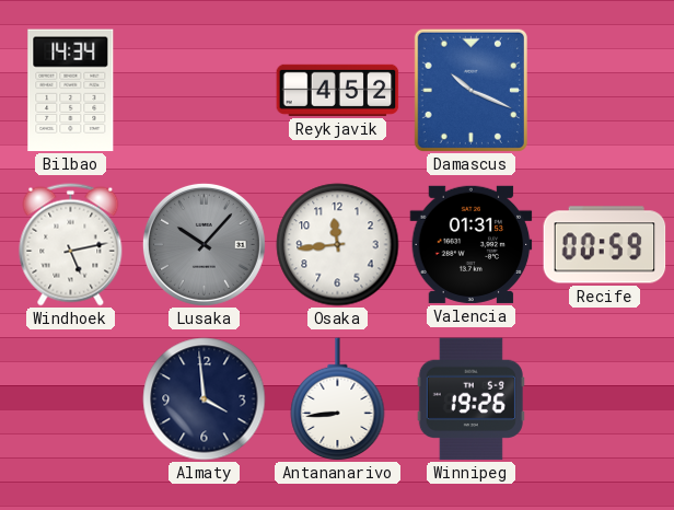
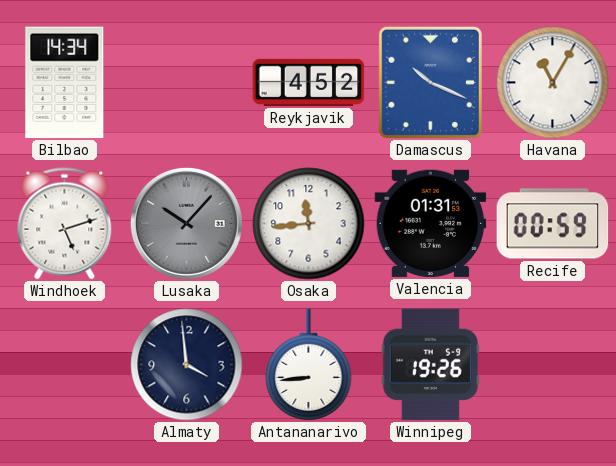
Havana: none -> 11:05 (553, 83)
Windhoek: 5:13 -> 5:12 (65, 224)
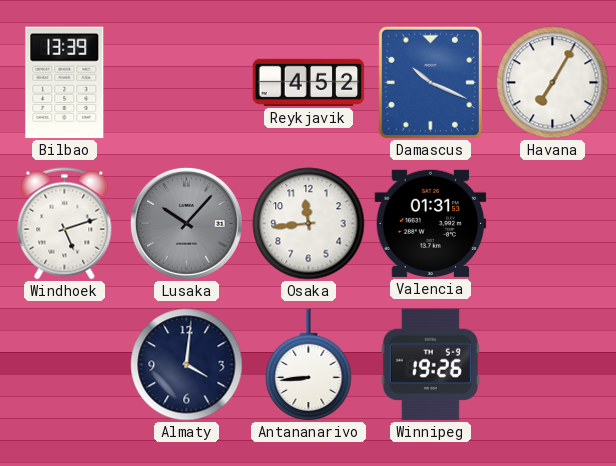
Bilbao: 14:34 -> 13:39 (65, 83)
Havana: 11:05 -> 7:05 (553, 83)
Recife: 00:59 -> none (553, 224)
Almaty: 3:59 -> 4:01 (187, 365)
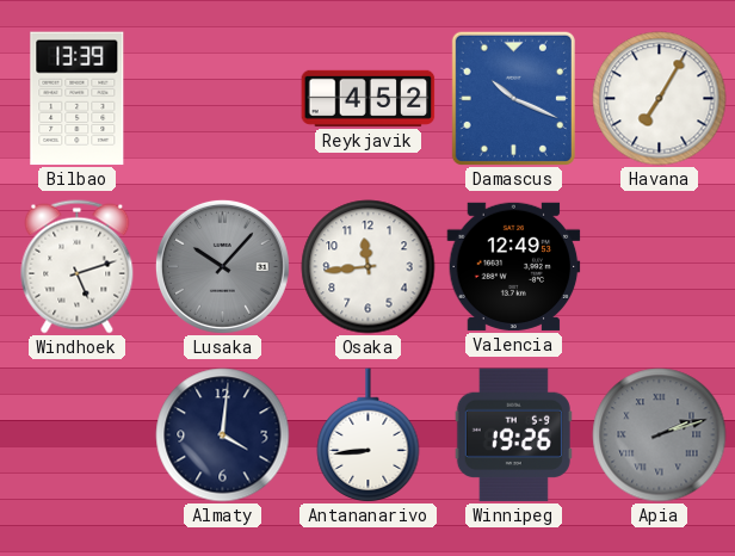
Valencia: 01:31 -> 12:49 (514, 266)
Apia: none -> 2:12 (660, 435)
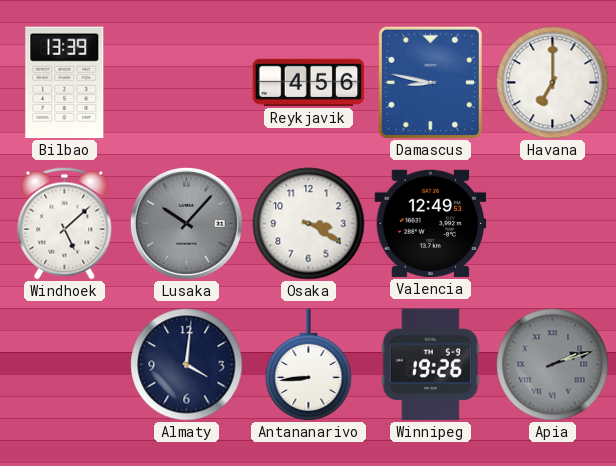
Reykjavik: 4:52 -> 4:56 (309, 82)
Damascus: 10:19 -> 8:47 (430, 82)
Havana: 7:05 -> 7:00 (553, 83)
Windhoek: 5:12 -> 5:08 (65, 224)
Osaka: 11:44 -> 3:20 (309, 224)
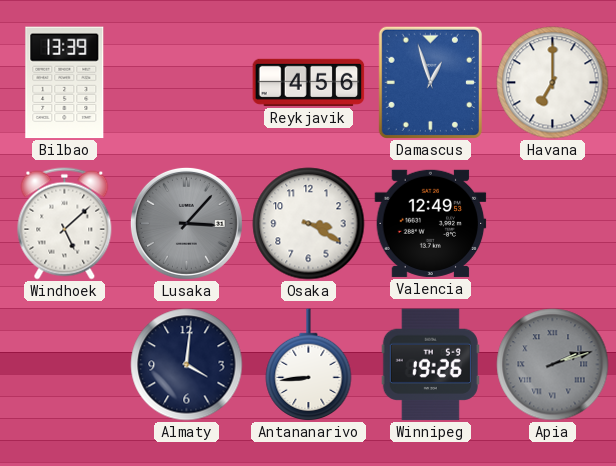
Damascus: 8:47 -> 12:57 (430, 82)
Lusaka: 10:07 -> 3:07 (186, 223)
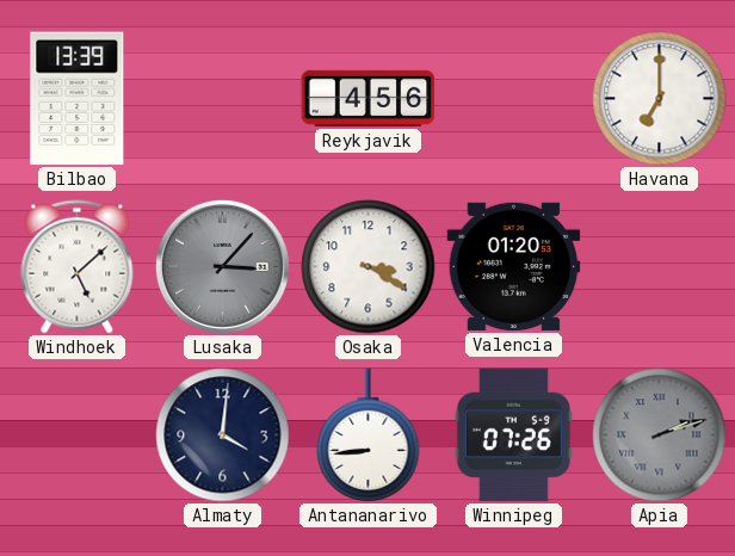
Damascus: 12:57 -> none (430, 82)
Valencia: 12:49 -> 01:20 (514, 266)
Winnipeg: 19:26 -> 07:26 (513, 435)
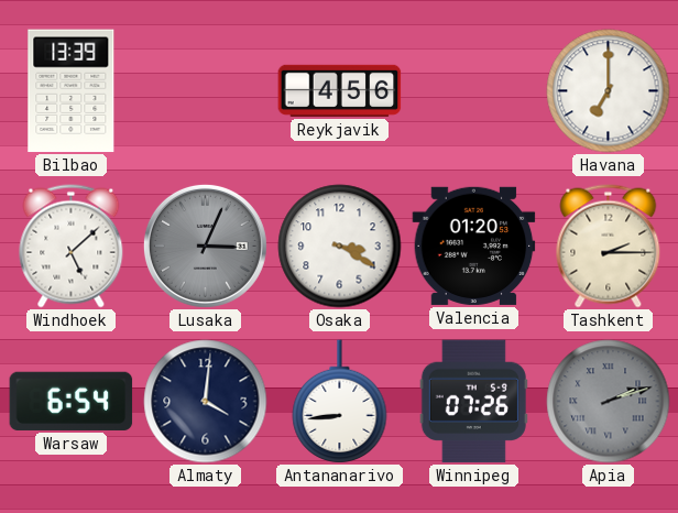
Lusaka: 3:07 -> 3:04 (205, 245)
Tashkent: none -> 2:15 (609, 247)
Warsaw: none -> 6:54 (72, 401)
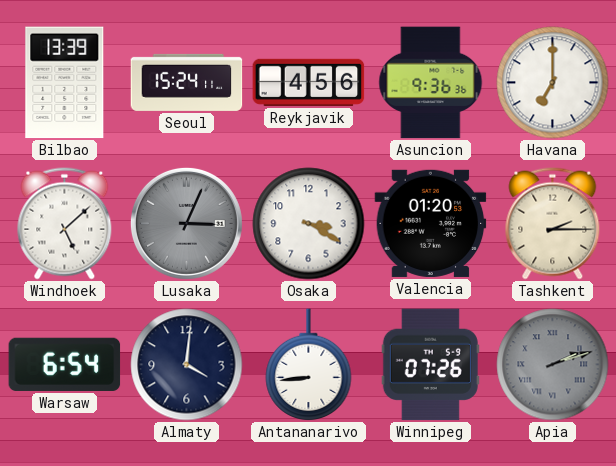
Seoul: none -> 15:24 (187, 82)
Asuncion: none -> 9:36 (431, 83)
